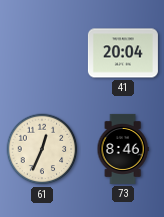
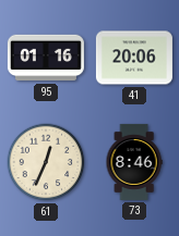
95: none -> 01:16 (46, 58)
41: 20:04 -> 20:06 (134, 58)
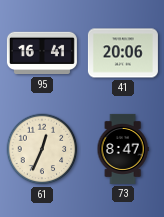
95: 01:16 -> 16:41 (42, 53)
73: 8:46 -> 8:47 (123, 149)
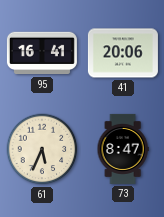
61: 12:34 -> 5:34 (42, 149)
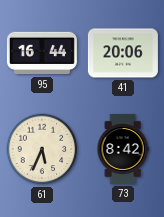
95: 16:41 -> 16:44 (42, 53)
73: 8:47 -> 8:42 (123, 149)
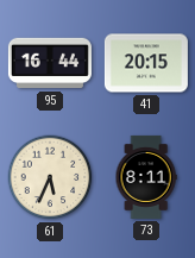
41: 20:06 -> 20:15 (146, 63)
73: 8:42 -> 8:11 (146, 177)
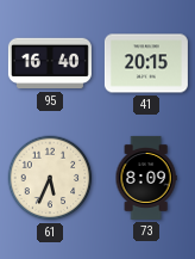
95: 16:44 -> 16:40 (50, 63)
73: 8:11 -> 8:09 (146, 178)
